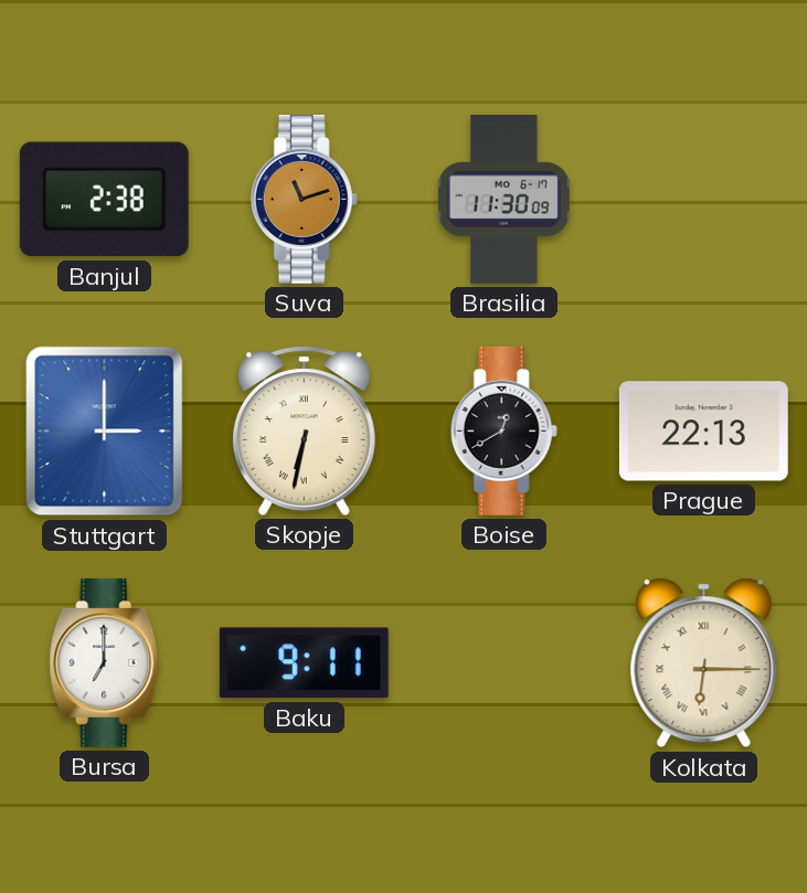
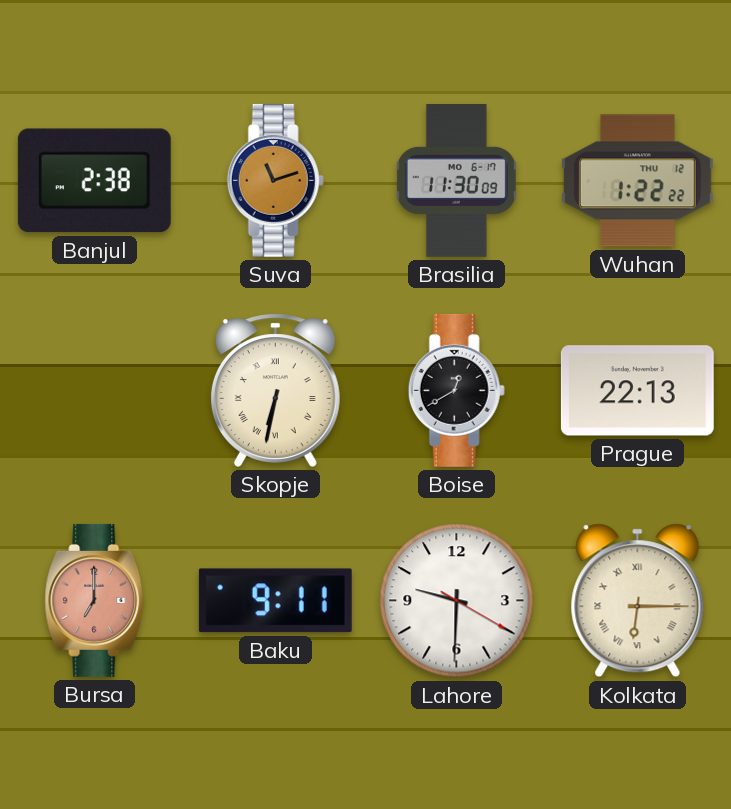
Wuhan: none -> 1:22 (637, 181)
Stuttgart: 3:00 -> none (105, 432)
Bursa dial: white -> salmon (95, 600)
Lahore: none -> 9:30 (457, 601)
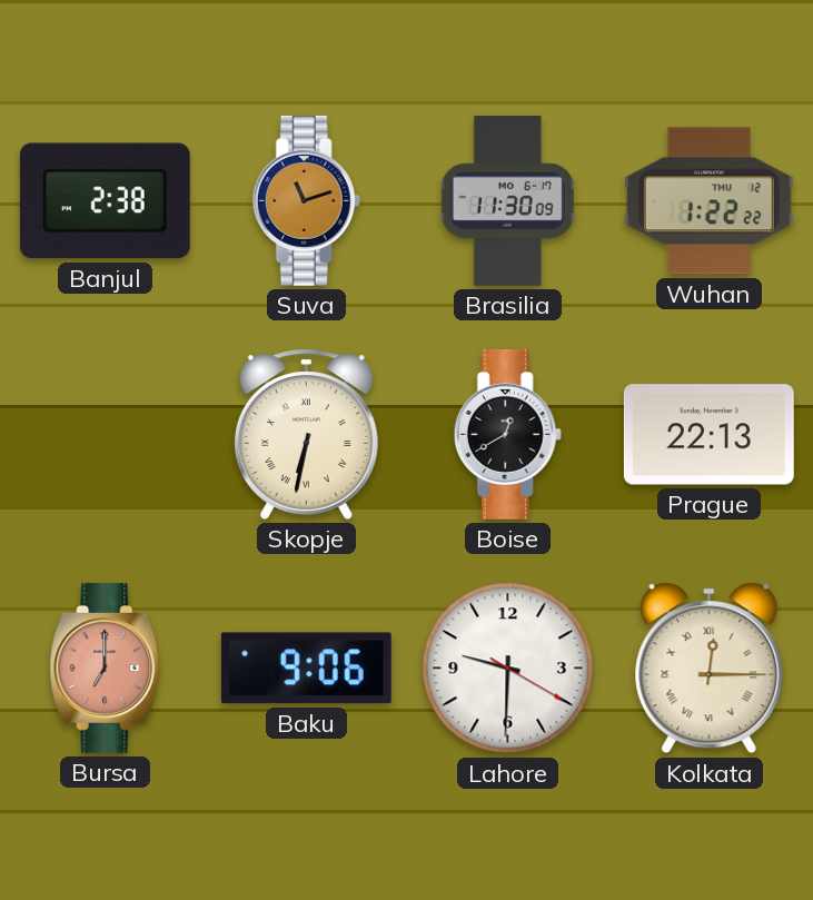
Baku: 9:11 -> 9:06 (306, 669)
Kolkata: 6:15 -> 12:15 (710, 669)
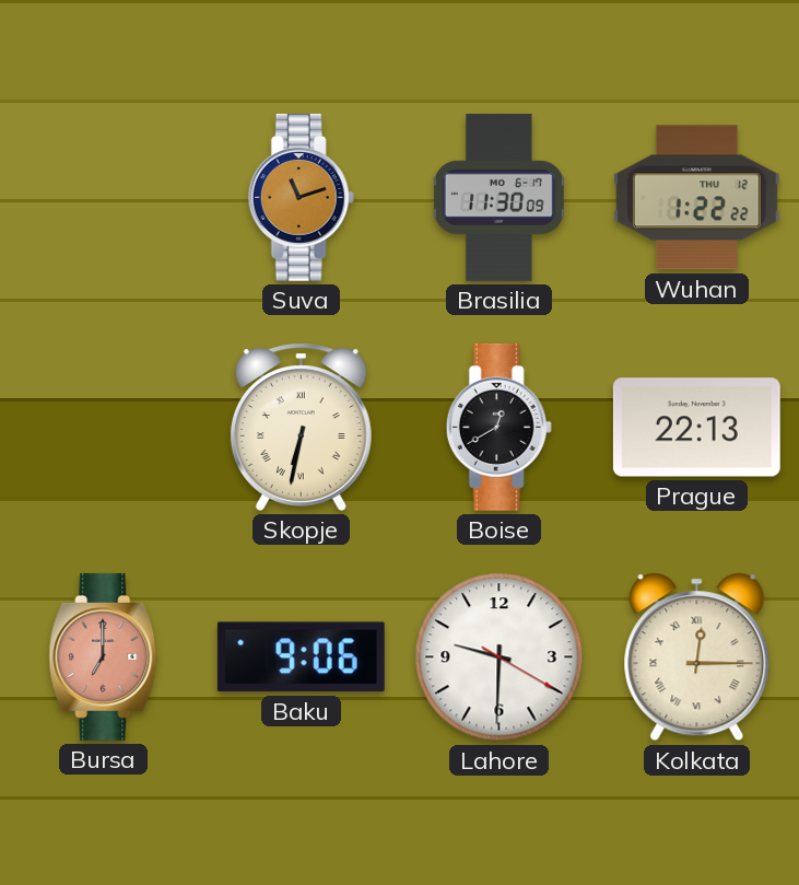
Banjul: 2:38 -> none (105, 201)
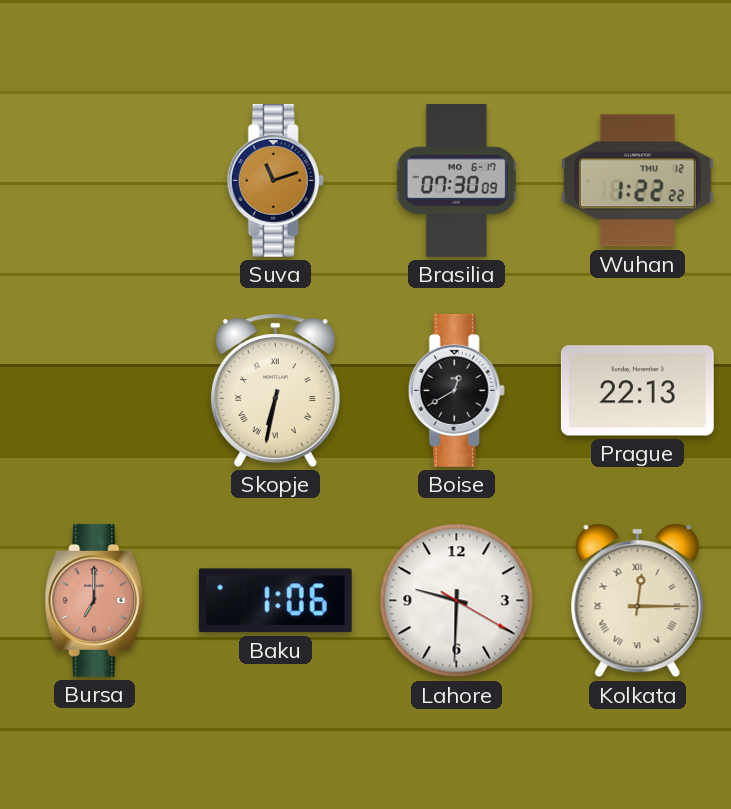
Brasilia: 11:30 -> 07:30 (456, 180)
Baku: 9:06 -> 1:06 (275, 601)
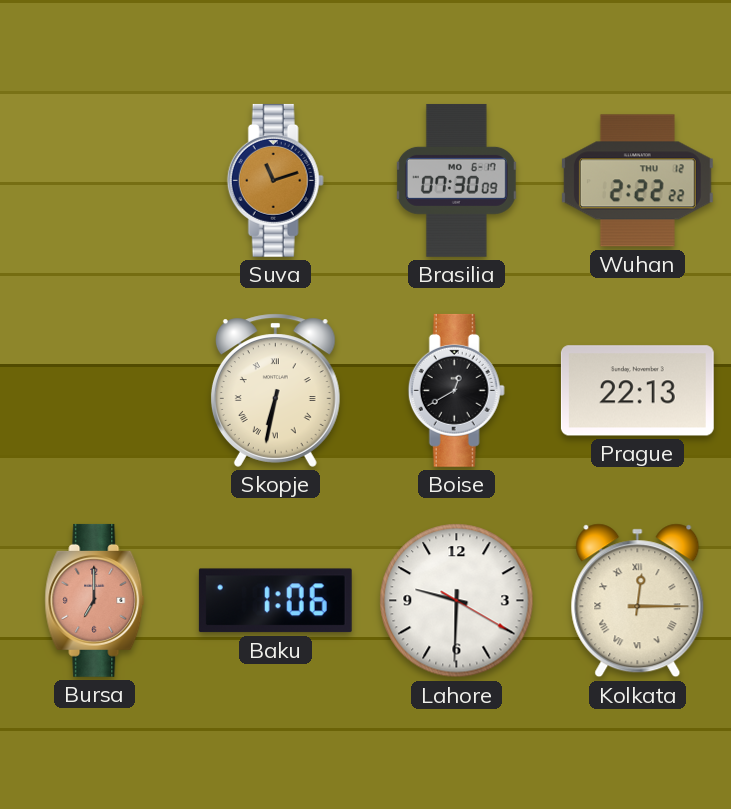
Wuhan: 1:22 -> 2:22 (637, 181)
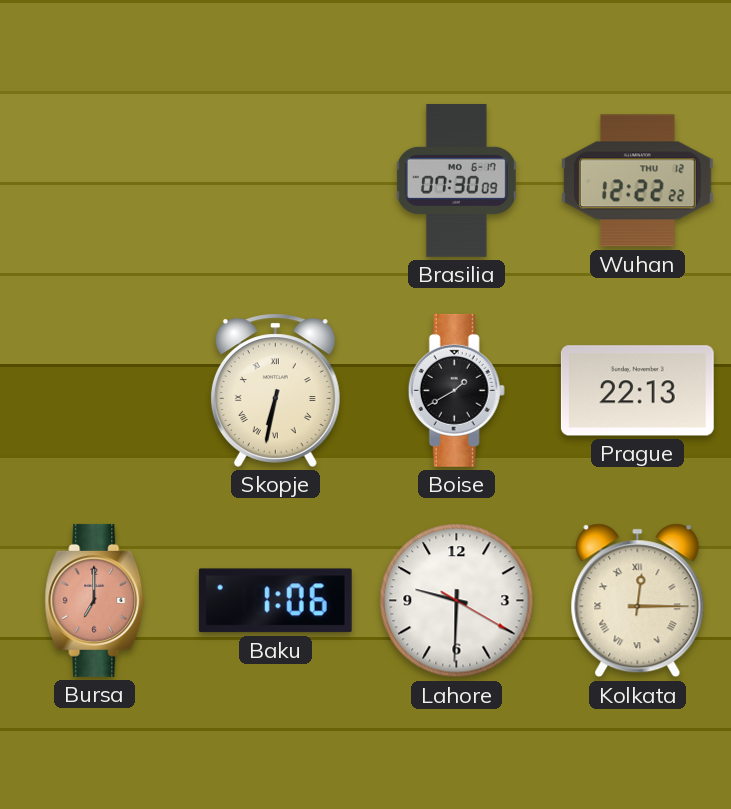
Suva: 11:12 -> none (275, 180)
Wuhan: 2:22 -> 12:22 (637, 181)
Boise: 12:40 -> 1:40 (456, 390)
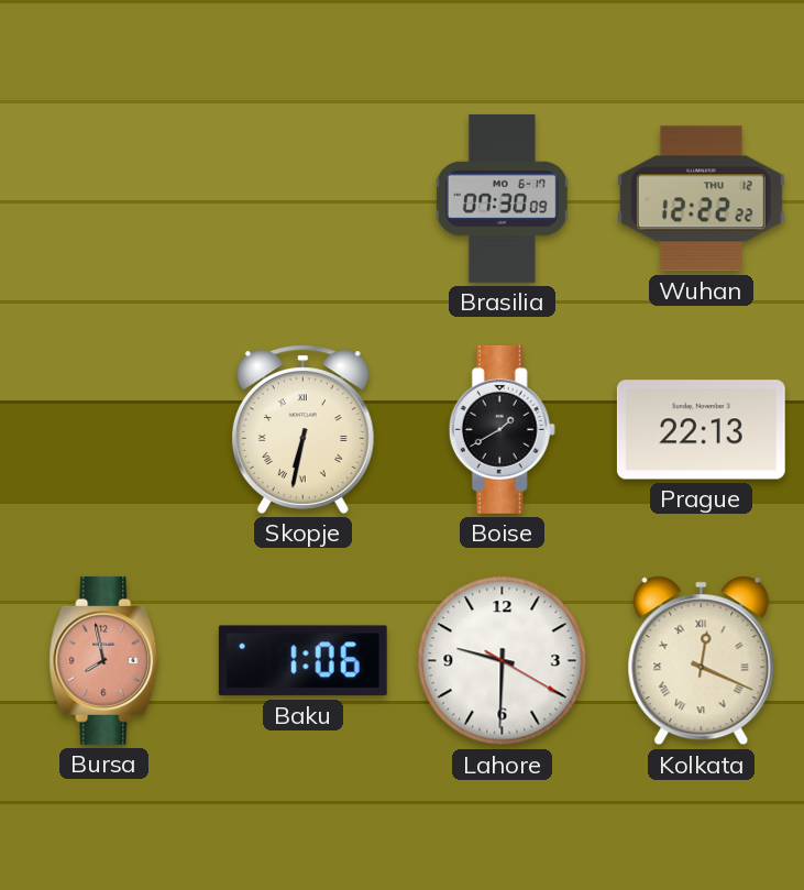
Bursa: 7:00 -> 7:58 (104, 660)
Kolkata: 12:15 -> 12:19 (702, 661)
